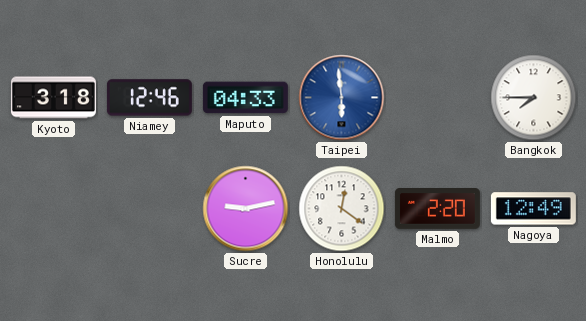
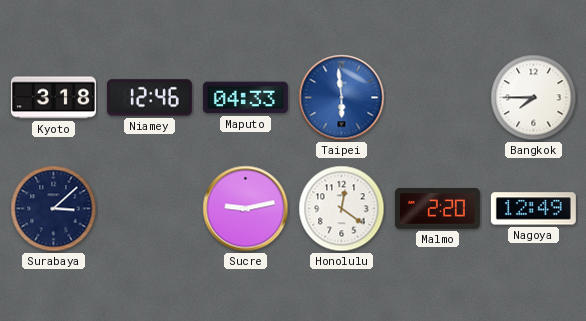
Surabaya: none -> 3:08 (54, 209)
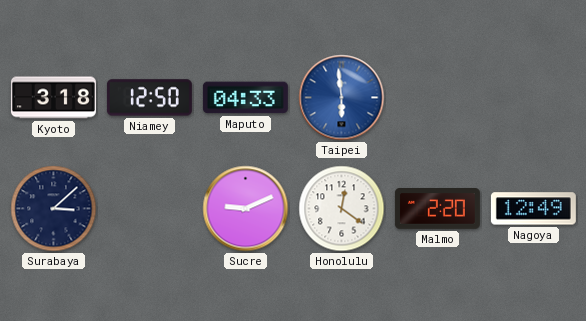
Niamey: 12:46 -> 12:50 (149, 98)
Bangkok: 7:45 -> none (534, 98)
Sucre: 9:13 -> 9:11 (246, 209)
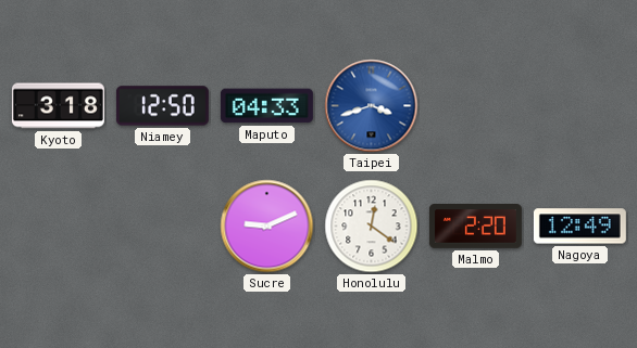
Taipei: 5:59 -> 3:42 (372, 106)
Surabaya: 3:08 -> none (54, 209)
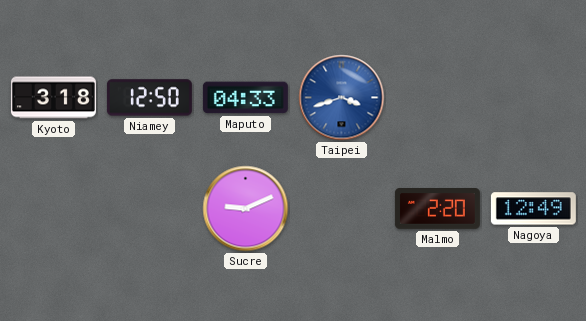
Honolulu: 12:21 -> none (372, 227)
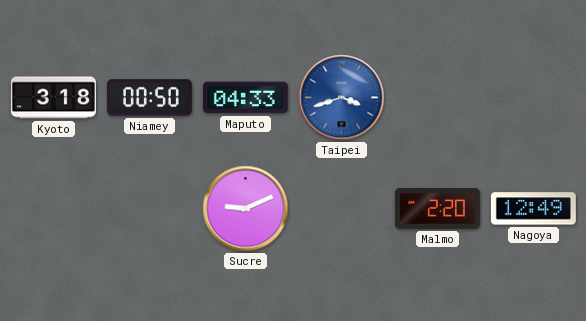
Niamey: 12:50 -> 00:50 (149, 98)
